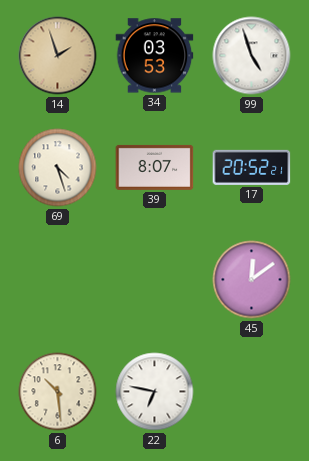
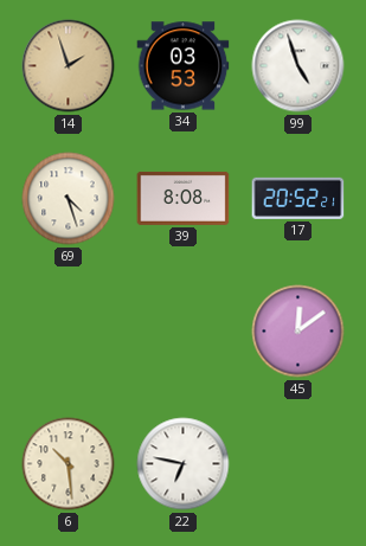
39: 8:07 -> 8:08 (184, 198)
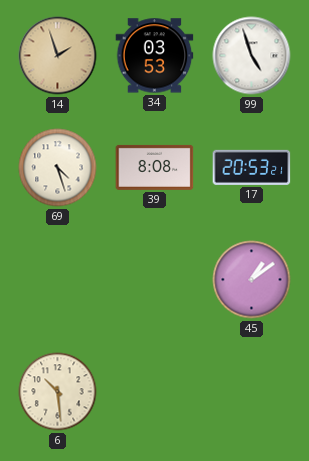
17: 20:52 -> 20:53 (252, 167)
45: 12:09 -> 1:09 (252, 280)
22: 6:47 -> none (184, 464)
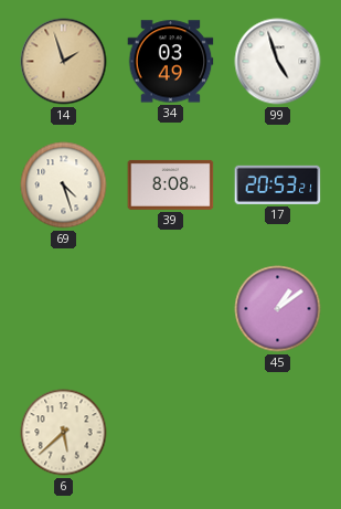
34: 03:53 -> 03:49 (171, 62)
6: 10:29 -> 5:38 (64, 433)
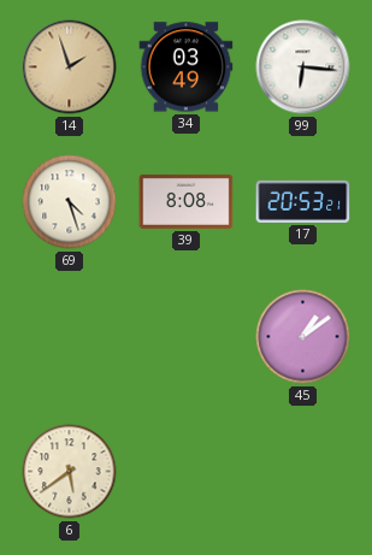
99: 4:57 -> 6:16 (303, 67)
6: 5:38 -> 5:39 (70, 472)
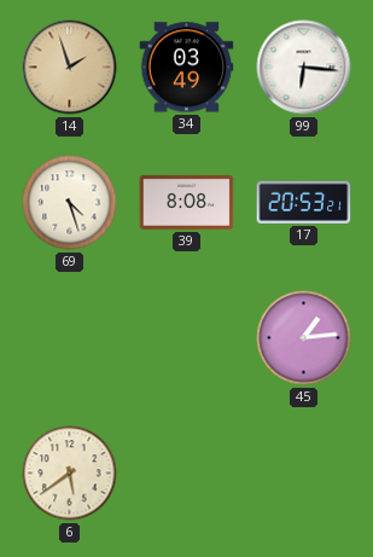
45: 1:09 -> 1:14 (304, 338)
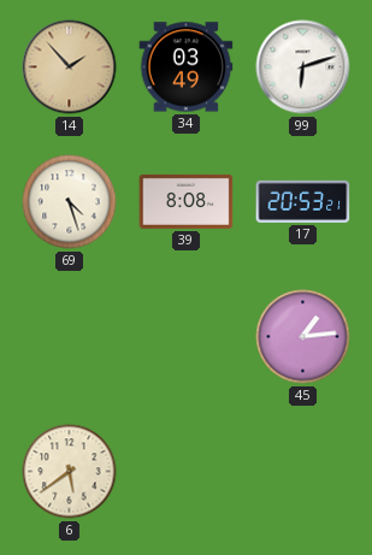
14: 1:57 -> 1:53 (70, 67)
99: 6:16 -> 6:12 (303, 67)
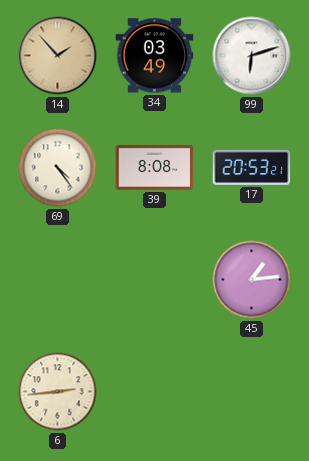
69: 4:27 -> 4:24 (58, 168)
6: 5:39 -> 2:44 (58, 392)
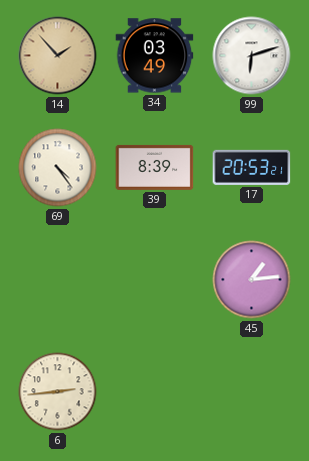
39: 8:08 -> 8:39 (155, 167)
